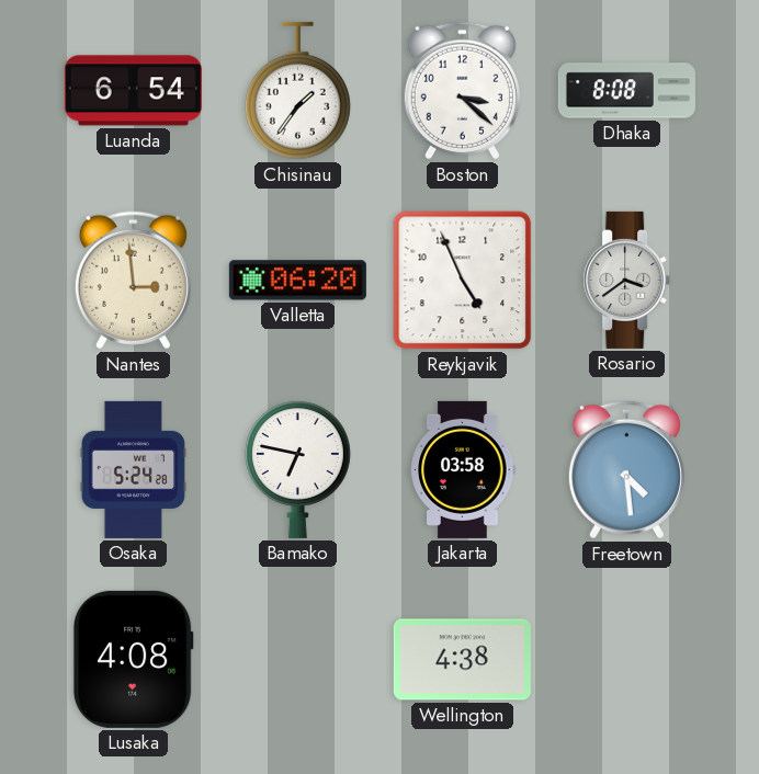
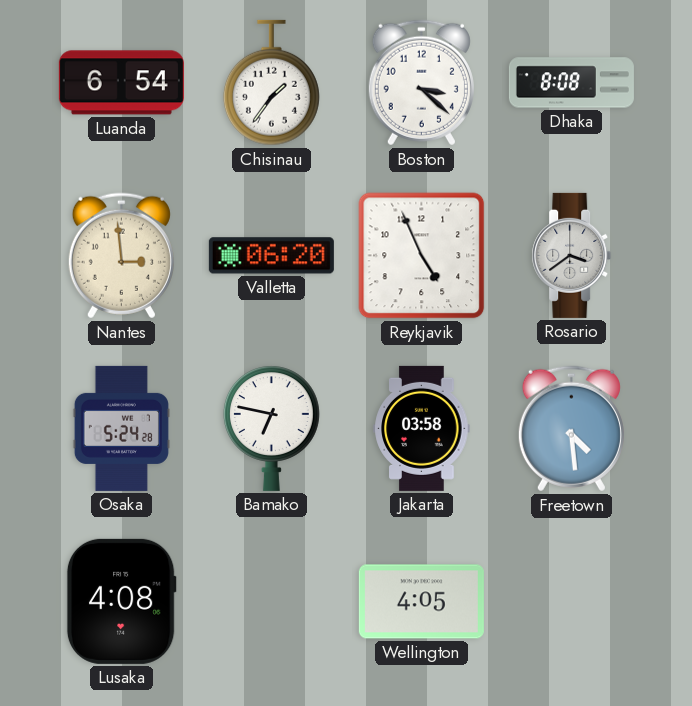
Wellington: 4:38 -> 4:05 (421, 602)
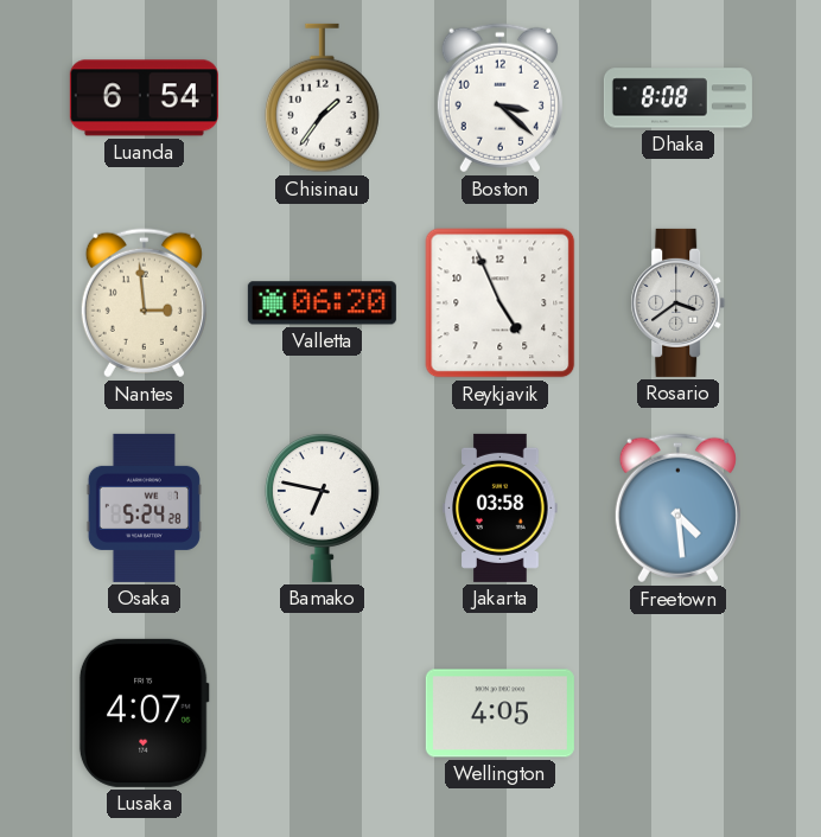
Lusaka: 4:08 -> 4:07 (144, 713)
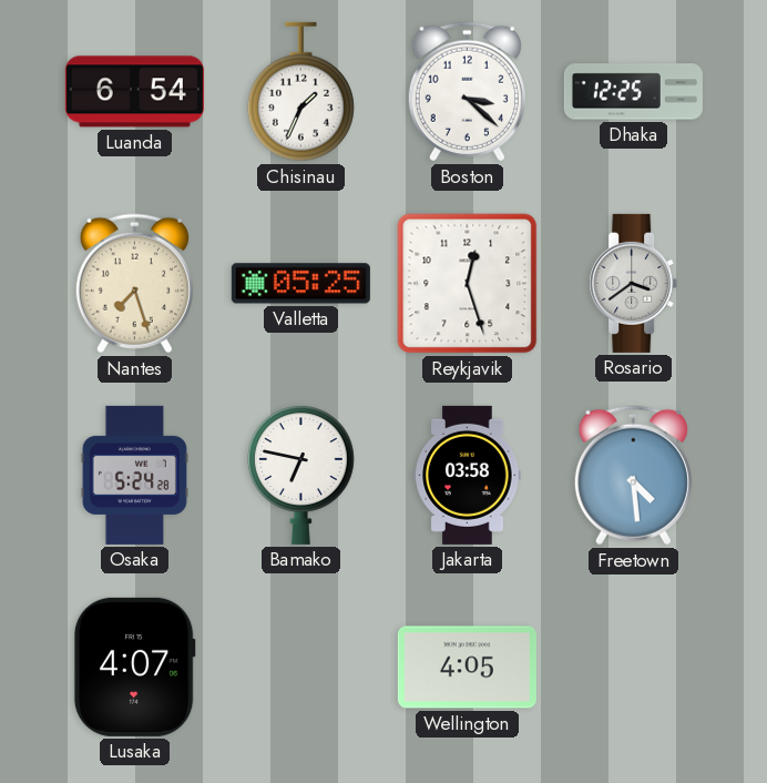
Chisinau: 1:36 -> 1:34 (300, 92)
Dhaka: 8:08 -> 12:25 (633, 92)
Nantes: 2:59 -> 7:27 (134, 284)
Valletta: 06:20 -> 05:25 (300, 284)
Reykjavik: 4:56 -> 12:27 (468, 284)
